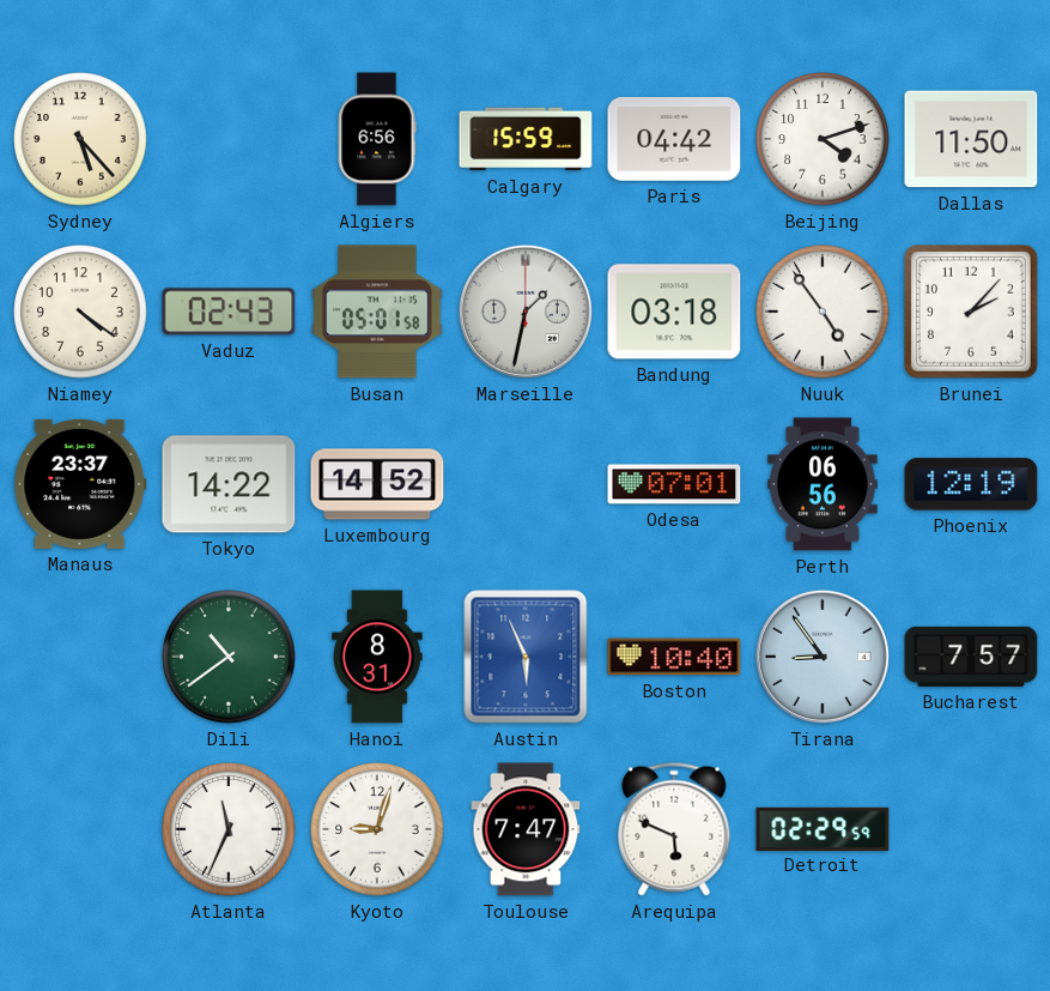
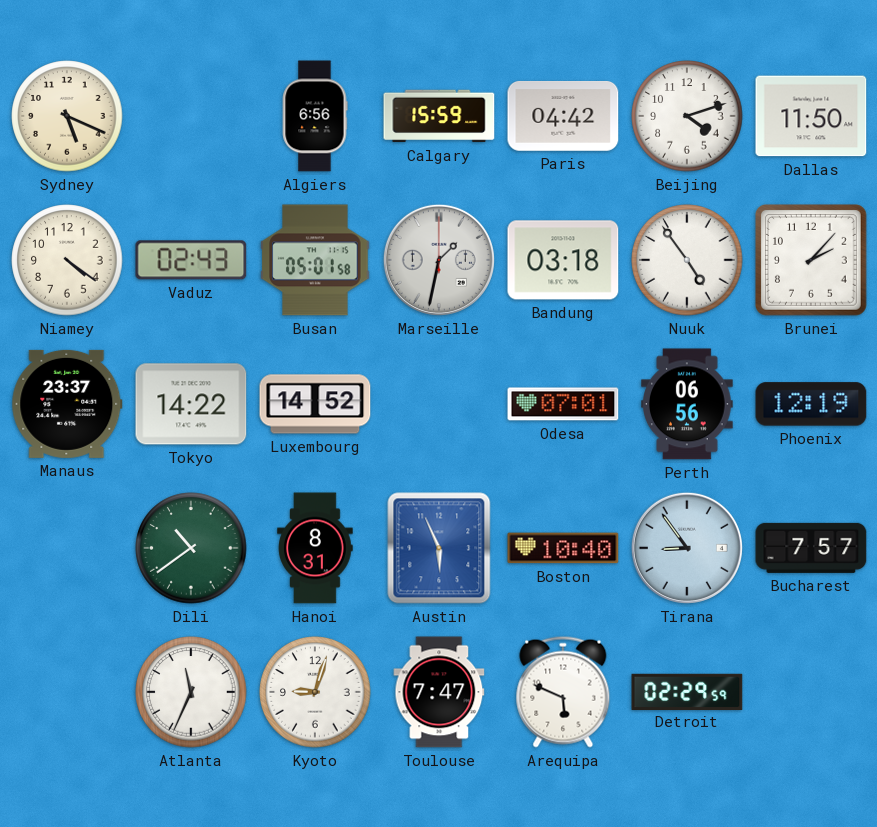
Sydney: 5:23 -> 5:19 (67, 116)
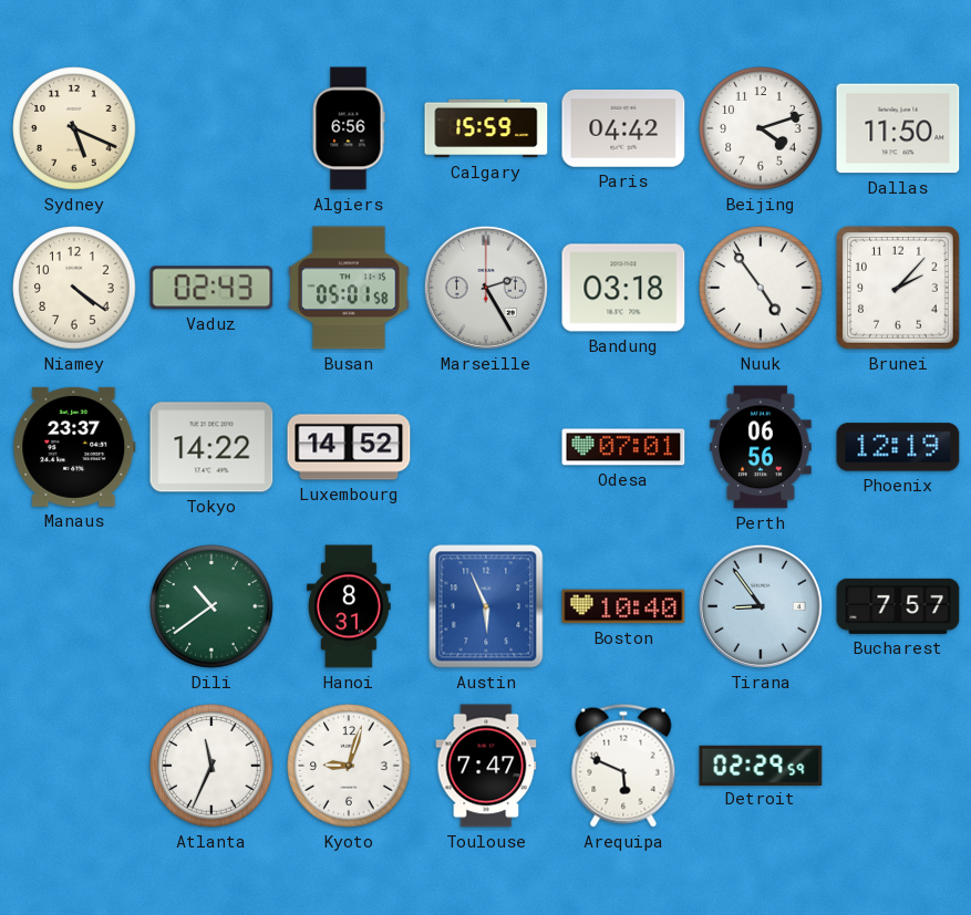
Marseille: 1:32 -> 2:25 (486, 288)
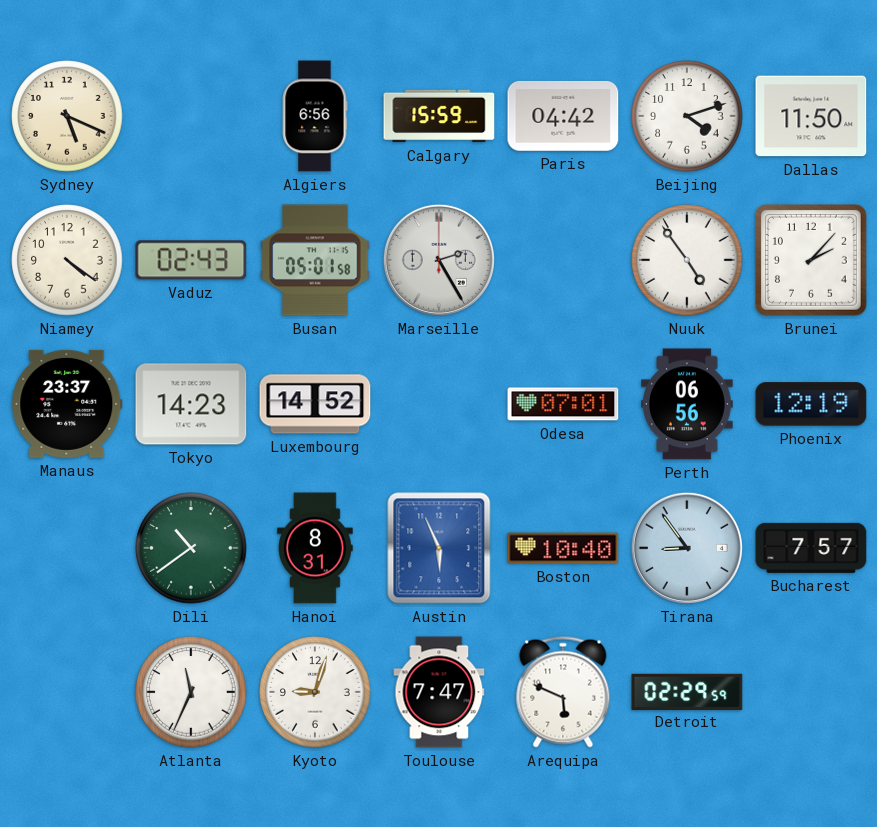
Bandung: 03:18 -> none (623, 288)
Tokyo: 14:22 -> 14:23 (191, 404)
